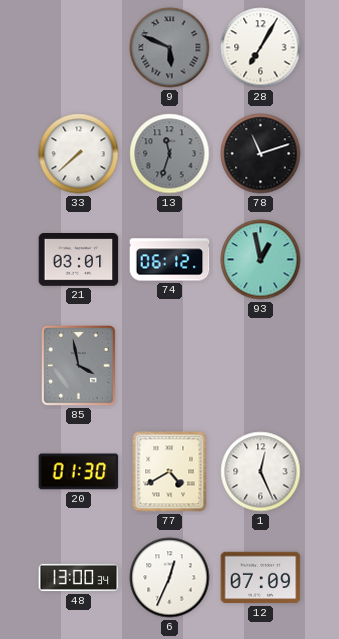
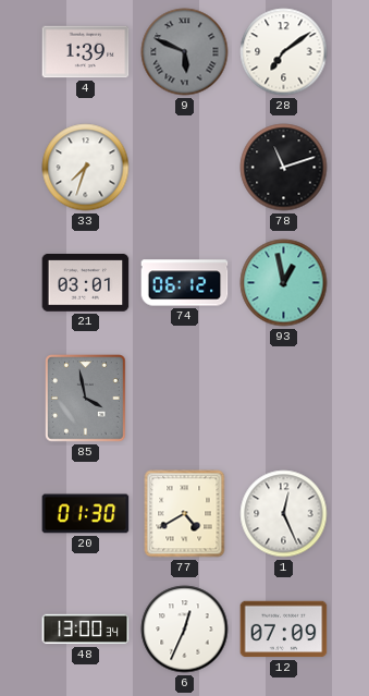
4: none -> 1:39 (86, 52)
28: 7:05 -> 7:09 (284, 52)
33: 7:38 -> 7:33 (86, 168)
13: 11:33 -> none (170, 154)
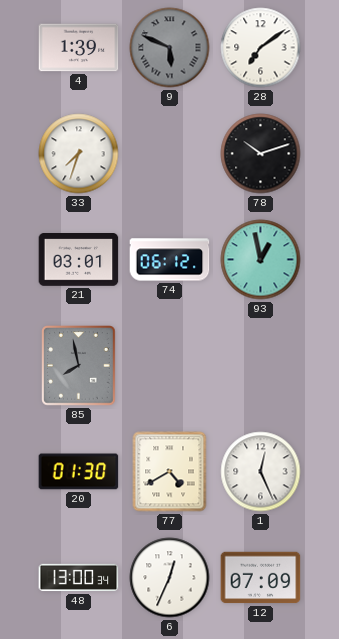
78: 11:12 -> 10:12 (261, 154)
85: 3:58 -> 7:58 (79, 366)
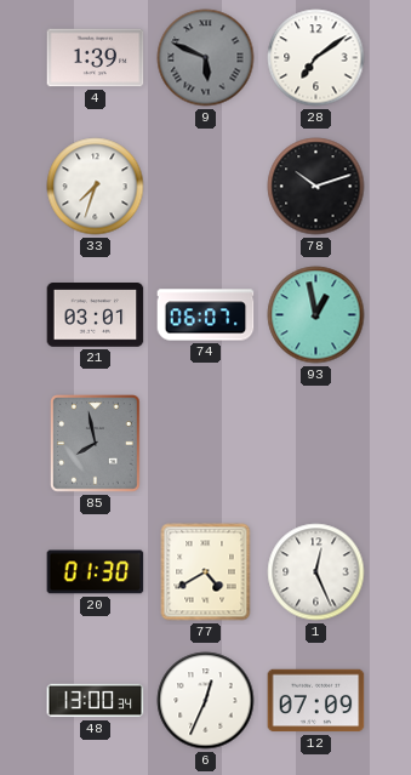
74: 06:12 -> 06:07 (206, 315)
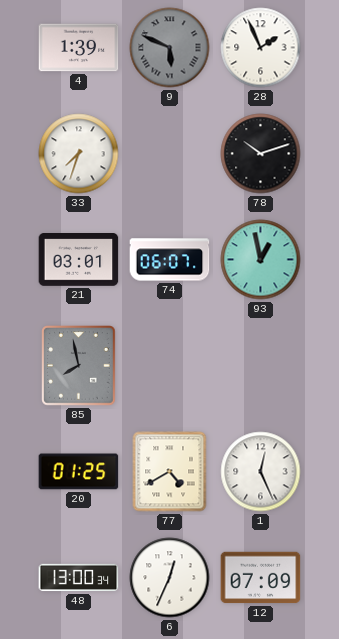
28: 7:09 -> 1:56 (261, 48)
20: 01:30 -> 01:25 (79, 472)
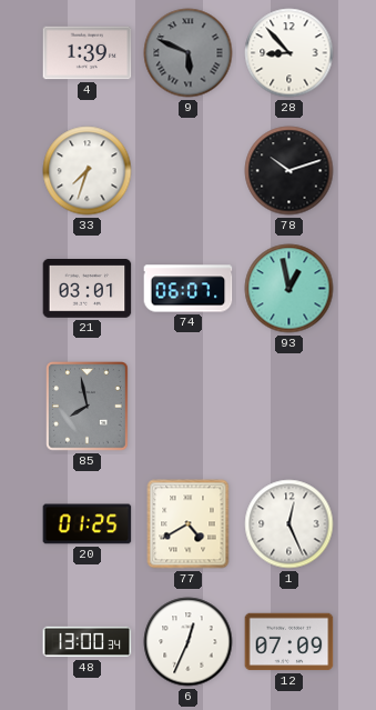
28: 1:56 -> 8:53 (289, 53)
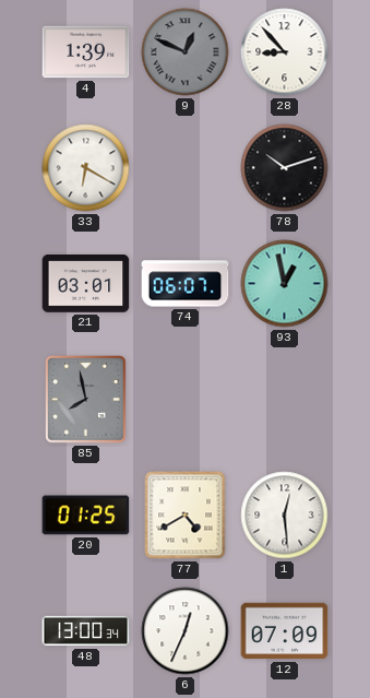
9: 5:49 -> 12:49 (186, 52)
33: 7:33 -> 6:20 (86, 168)
1: 12:26 -> 12:29 (285, 516)
